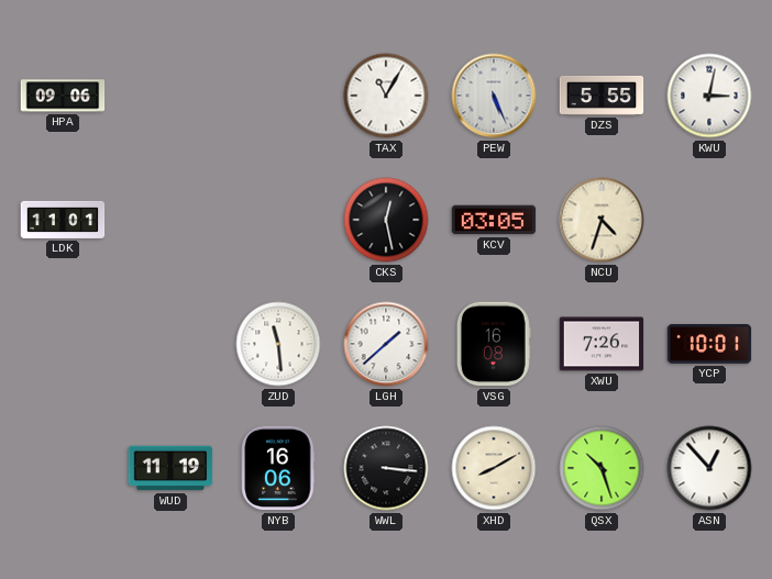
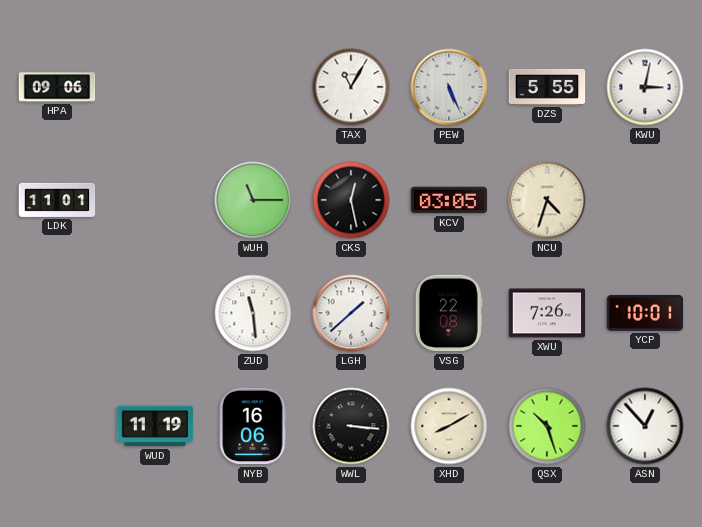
WUH: none -> 11:15 (253, 200)
VSG: 16:08 -> 22:08 (449, 313)
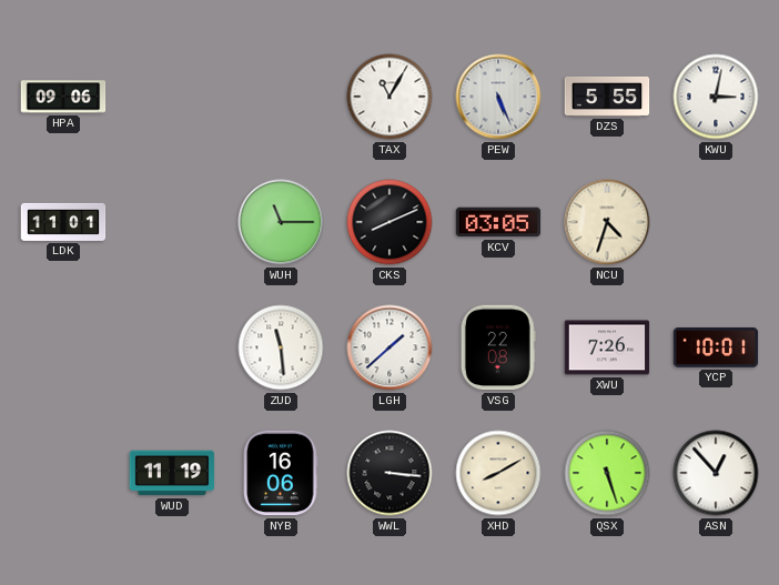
CKS: 12:28 -> 8:11 (389, 222)
QSX: 10:27 -> 5:27 (607, 473)
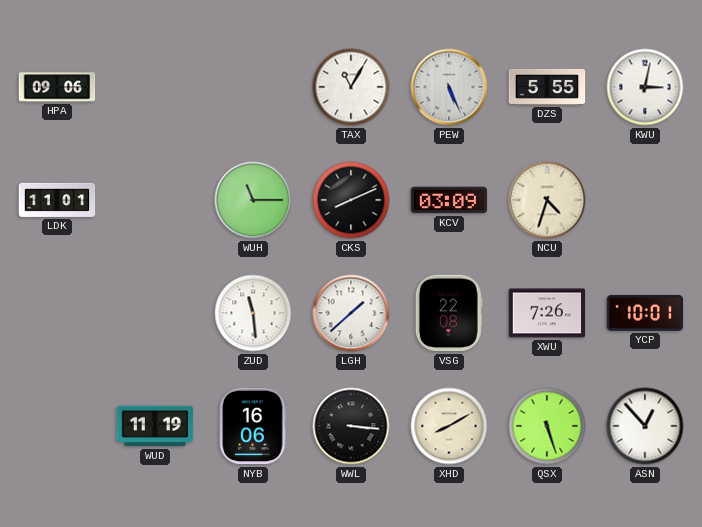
KCV: 03:05 -> 03:09 (449, 200)
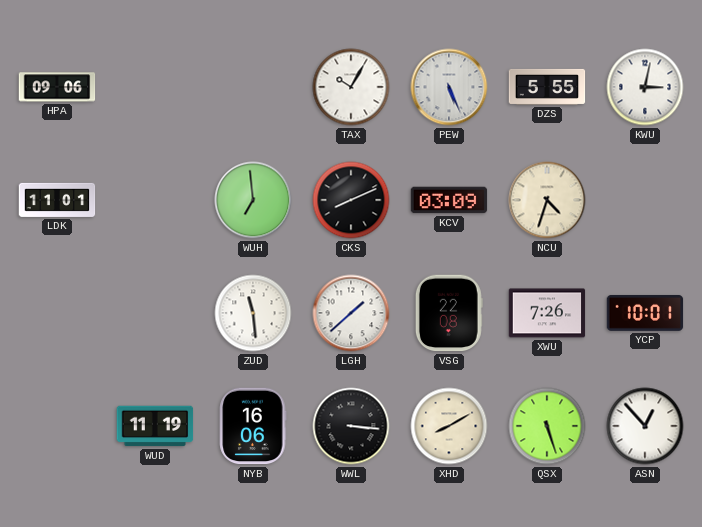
TAX: 11:05 -> 10:05 (351, 87)
WUH: 11:15 -> 6:59 (253, 200)
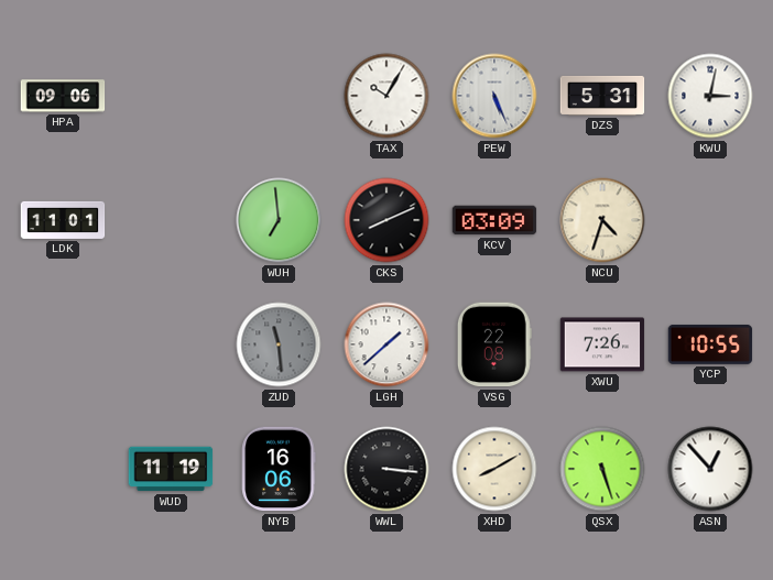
DZS: 5:55 -> 5:31 (602, 96)
ZUD dial: white -> grey (279, 344)
YCP: 10:01 -> 10:55 (710, 344)
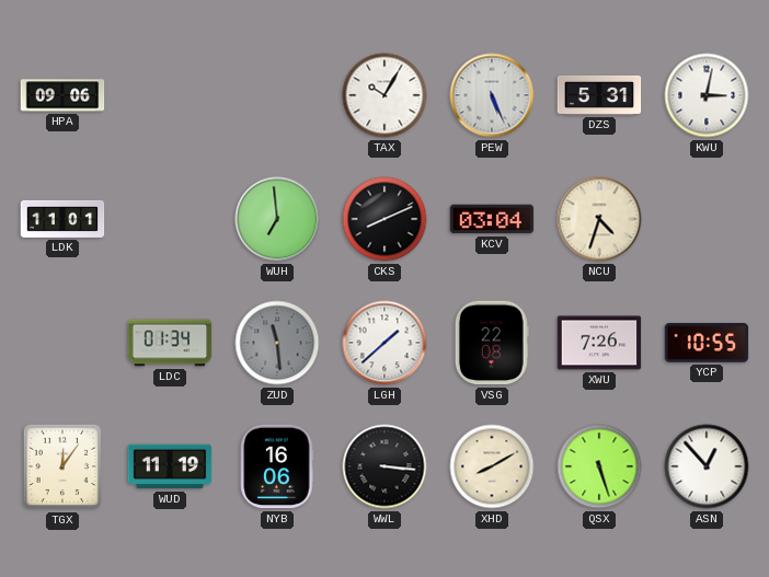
KCV: 03:09 -> 03:04 (492, 219)
LDC: none -> 01:34 (170, 343)
TGX: none -> 12:06 (62, 466)
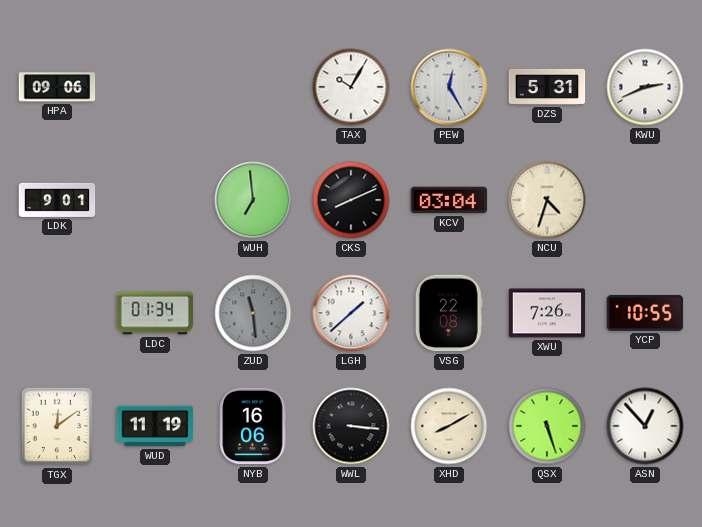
PEW: 5:26 -> 12:25 (449, 87)
KWU: 3:02 -> 2:41 (645, 87)
LDK: 11:01 -> 9:01 (57, 200)
TGX: 12:06 -> 12:09 (57, 426)
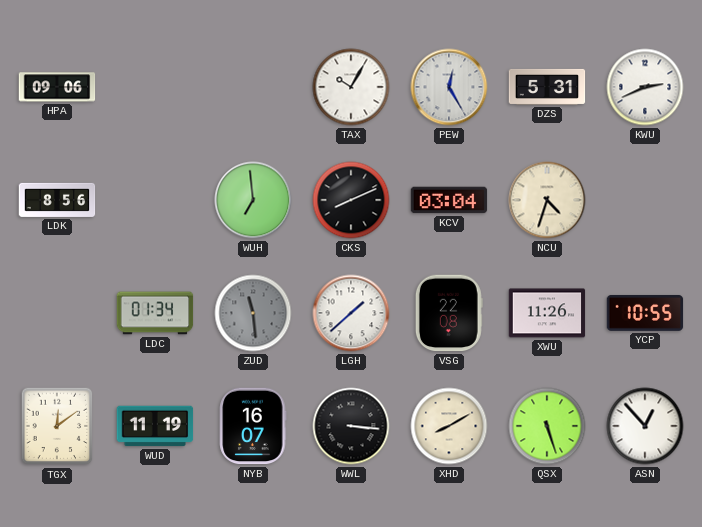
LDK: 9:01 -> 8:56 (57, 200)
XWU: 7:26 -> 11:26 (547, 313)
NYB: 16:06 -> 16:07 (253, 426)
